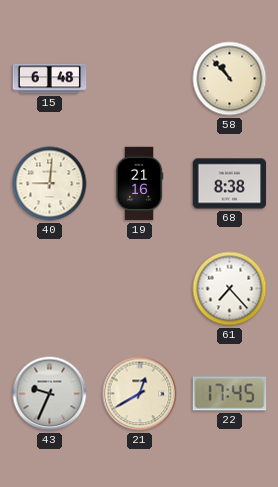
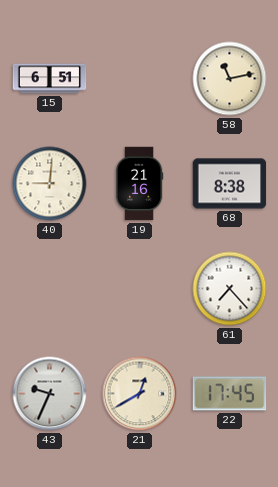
15: 6:48 -> 6:51 (50, 79)
58: 10:53 -> 11:13 (230, 79)
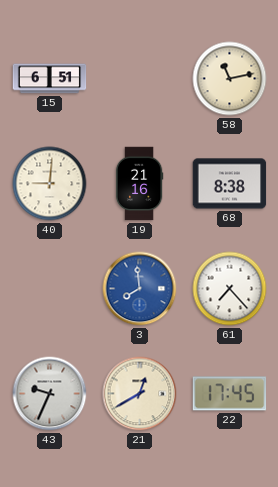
3: none -> 7:59 (140, 289)
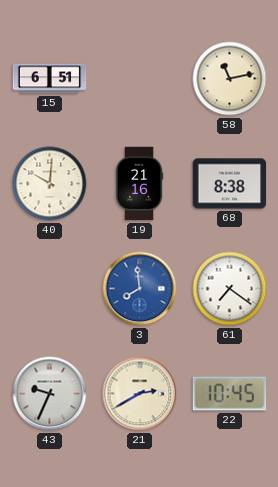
40: 9:01 -> 10:01 (50, 184)
61: 7:23 -> 7:21 (230, 289)
21: 12:40 -> 2:40 (140, 394)
22: 17:45 -> 10:45 (230, 394)
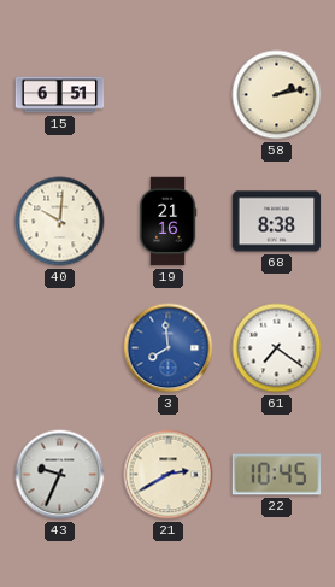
58: 11:13 -> 2:13 (277, 95)
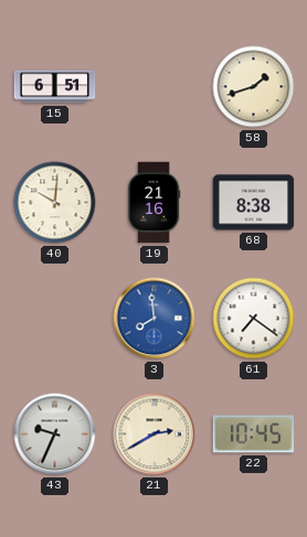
58: 2:13 -> 1:42 (254, 87)
